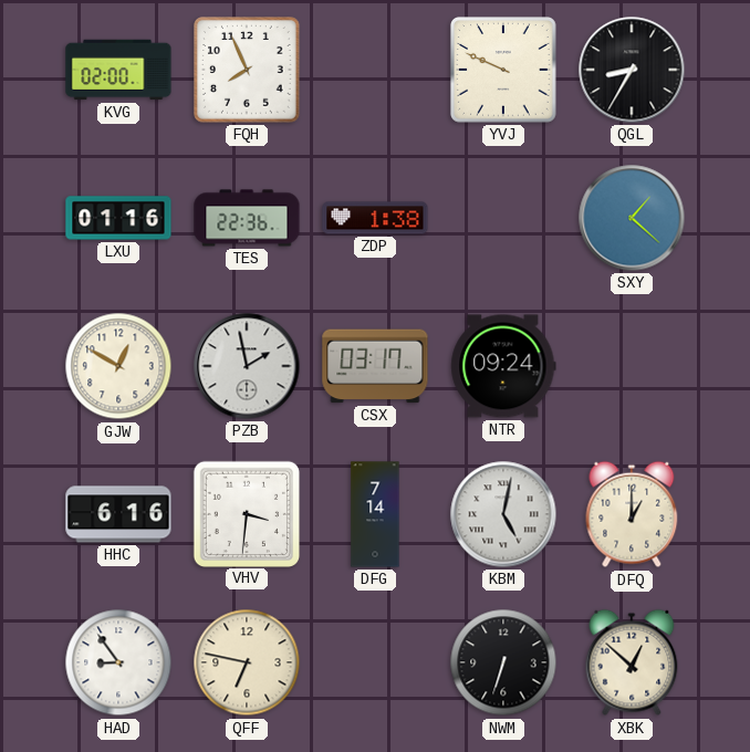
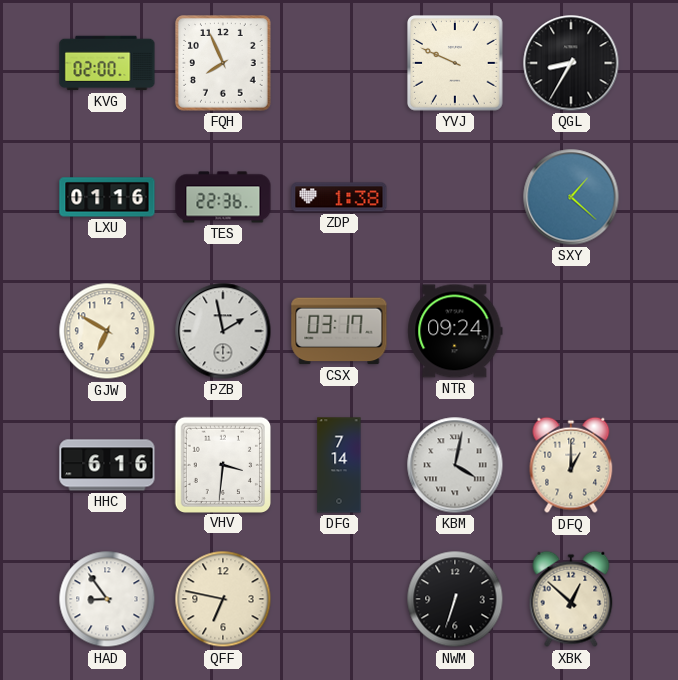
GJW: 12:50 -> 6:50 (107, 331)
KBM: 5:02 -> 4:02 (455, 465)
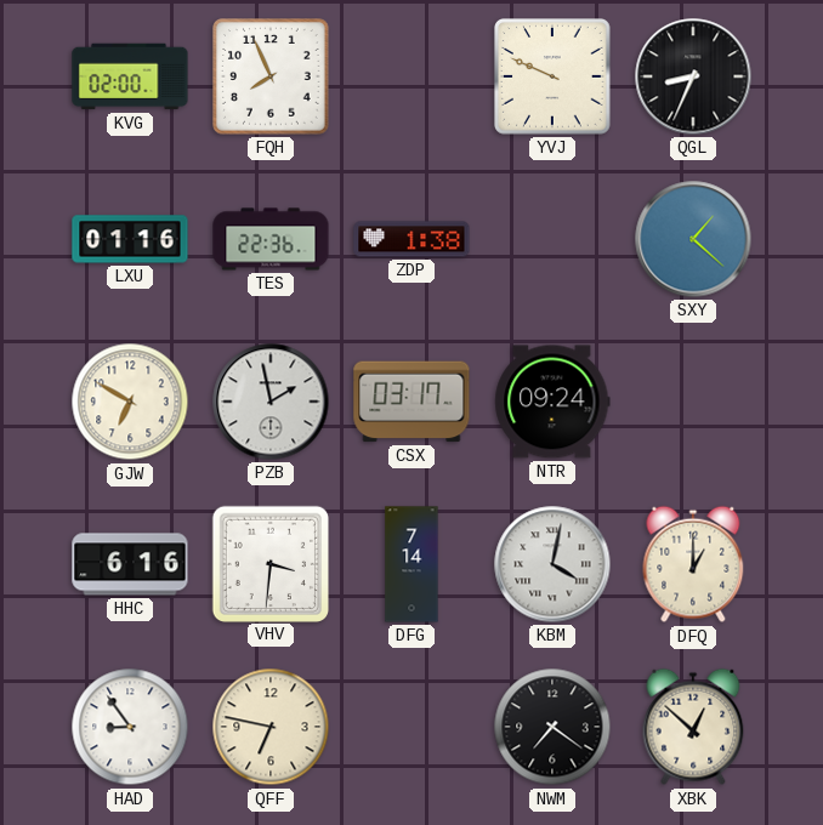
QGL: 8:35 -> 8:34 (693, 76)
NWM: 6:33 -> 7:21 (552, 727)
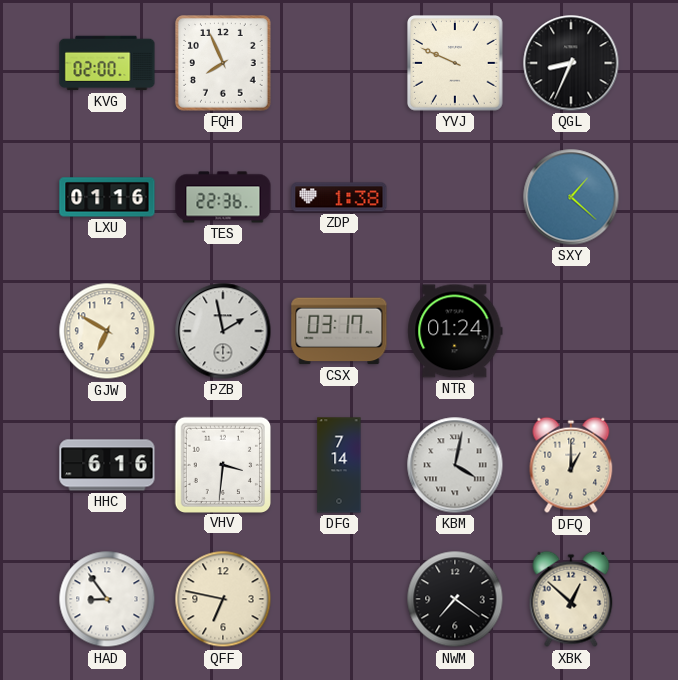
NTR: 09:24 -> 01:24 (455, 331)
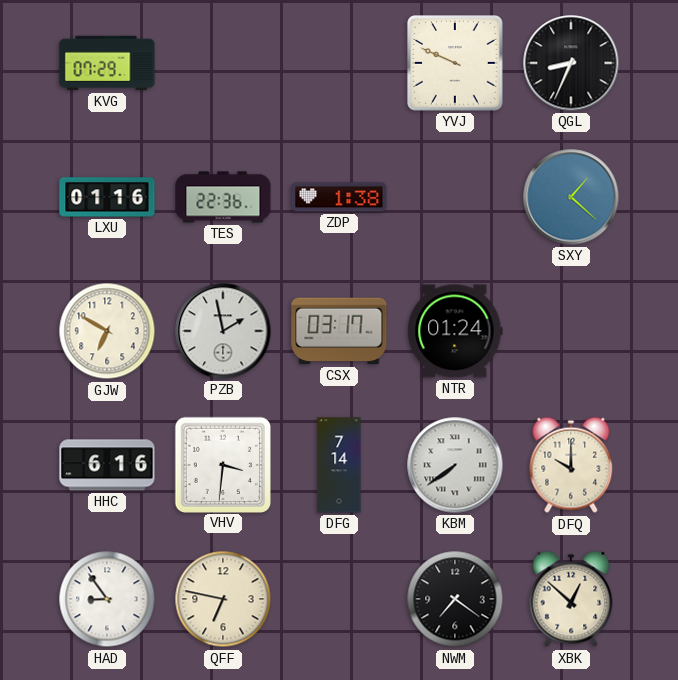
KVG: 02:00 -> 07:29 (107, 63)
FQH: 7:56 -> none (224, 64)
KBM: 4:02 -> 7:39 (455, 465)
DFQ: 1:00 -> 10:00 (571, 465)
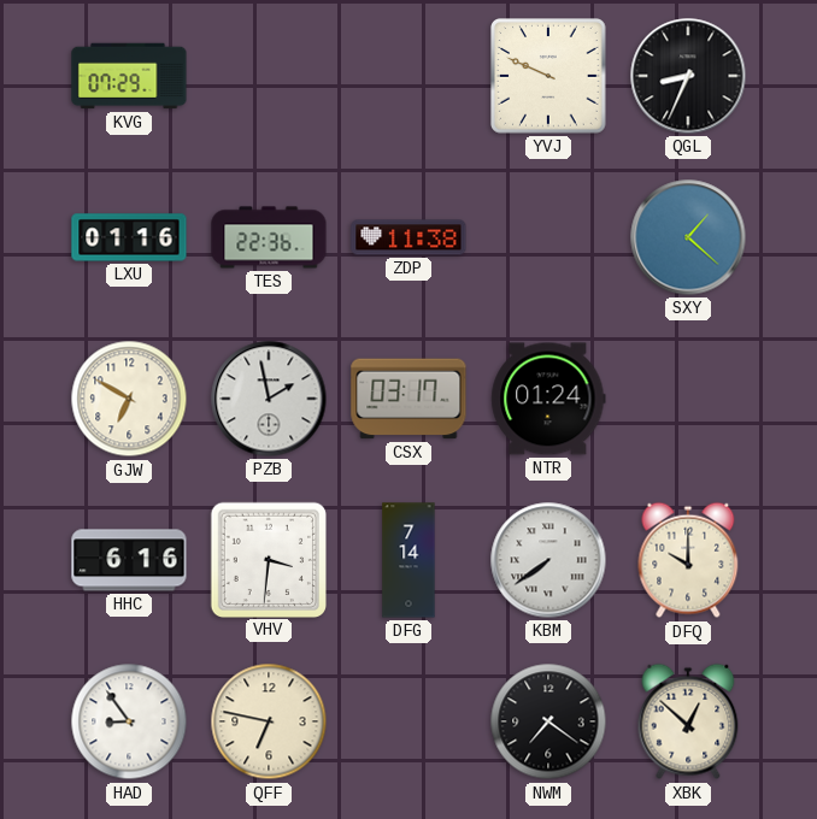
ZDP: 1:38 -> 11:38 (408, 237)
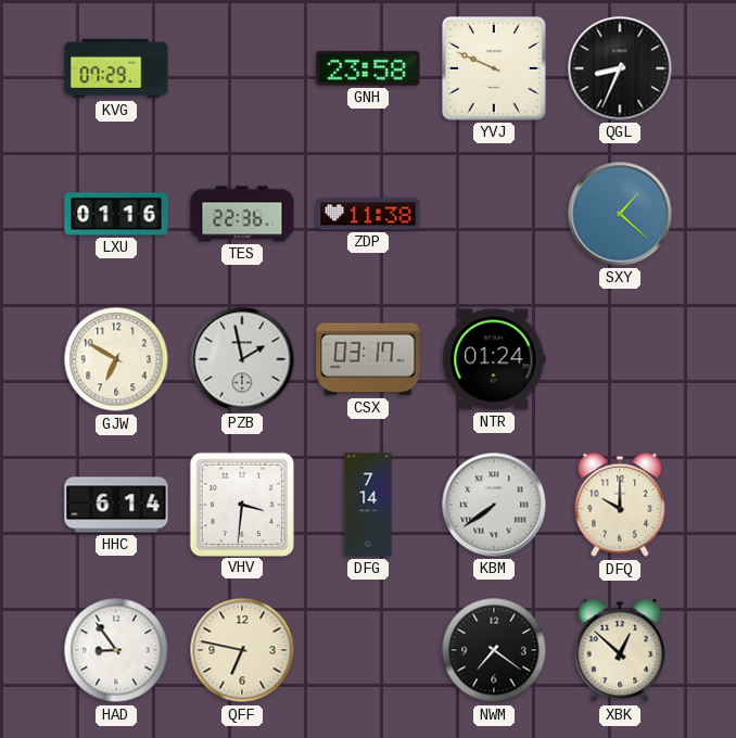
GNH: none -> 23:58 (368, 68)
HHC: 6:16 -> 6:14 (116, 505)
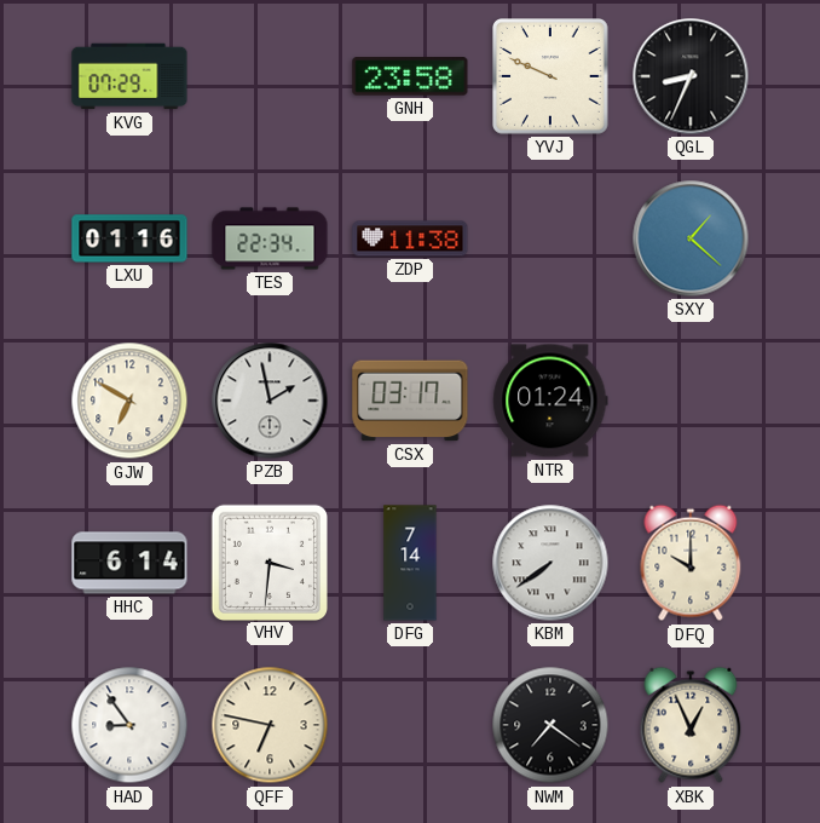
TES: 22:36 -> 22:34 (270, 238)
XBK: 12:52 -> 12:56 (691, 725)
